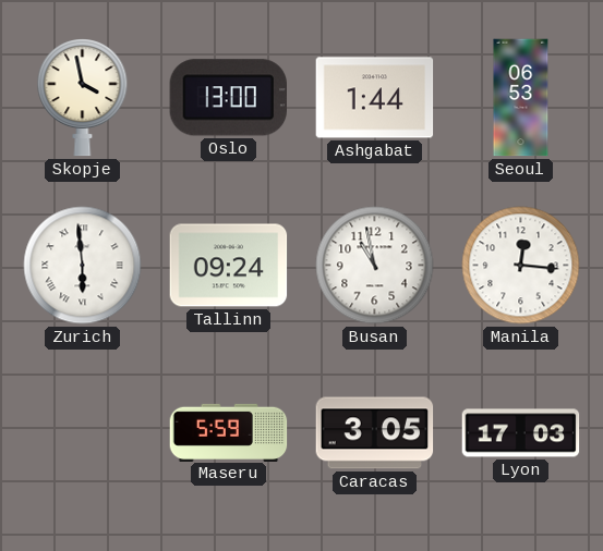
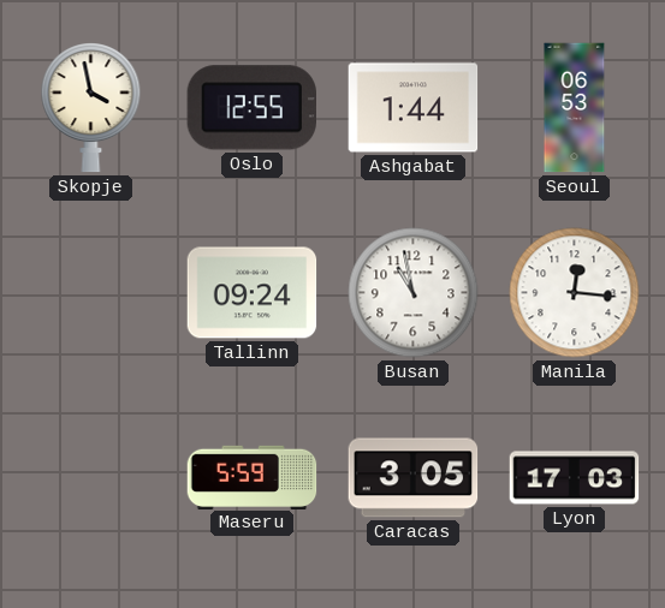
Oslo: 13:00 -> 12:55 (251, 108)
Zurich: 5:59 -> none (83, 266)
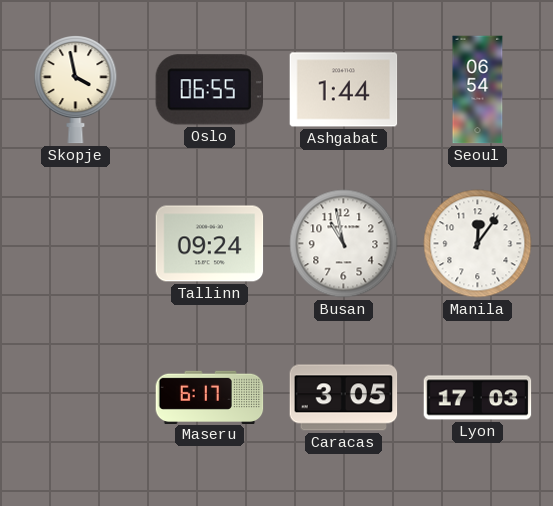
Oslo: 12:55 -> 06:55 (209, 90)
Seoul: 06:53 -> 06:54 (478, 90)
Manila: 12:16 -> 12:06 (478, 244)
Maseru: 5:59 -> 6:17 (210, 397)
